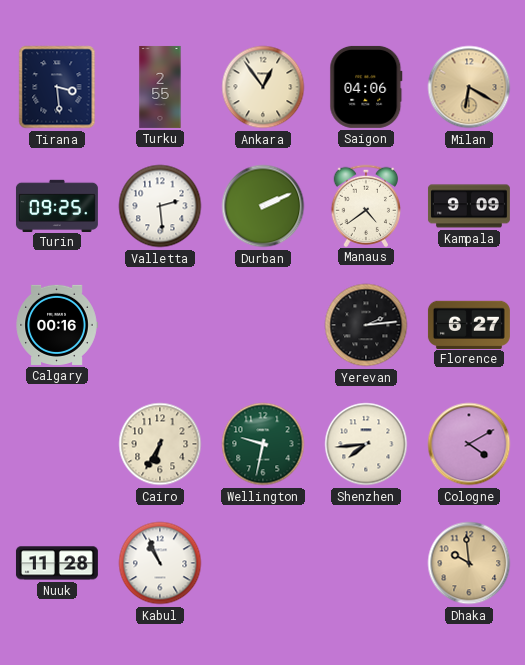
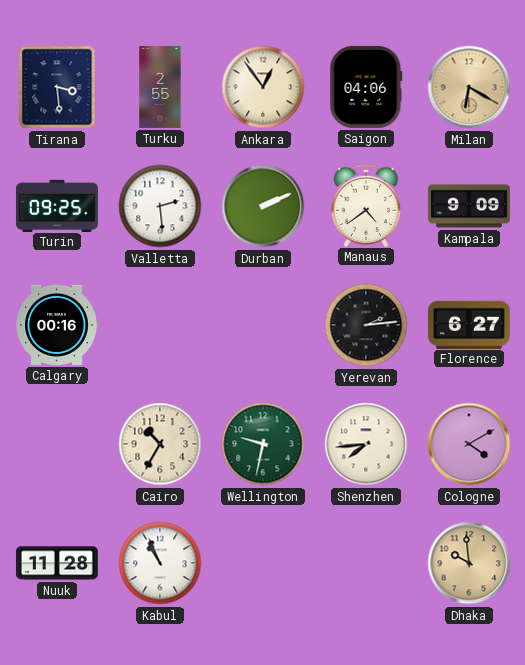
Cairo: 6:35 -> 10:35 (160, 444)
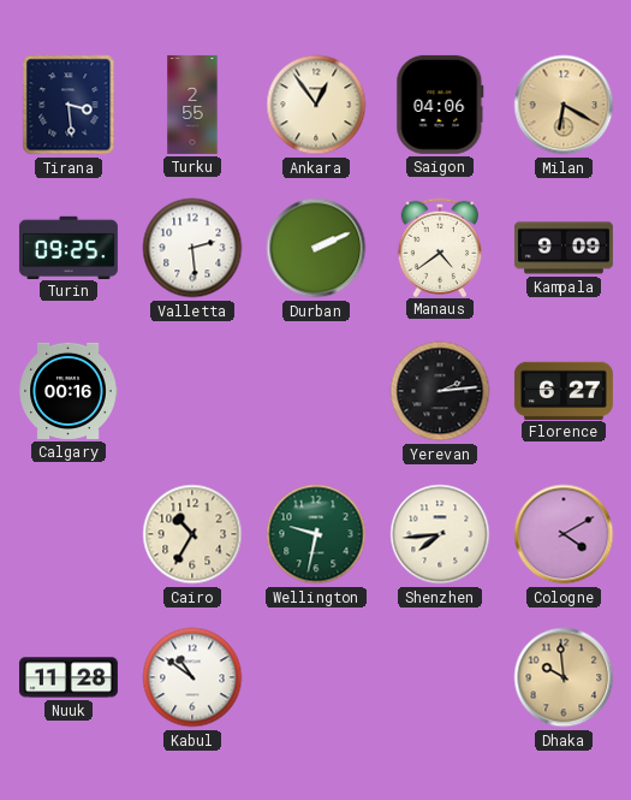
Kabul: 10:56 -> 10:51 (192, 677)
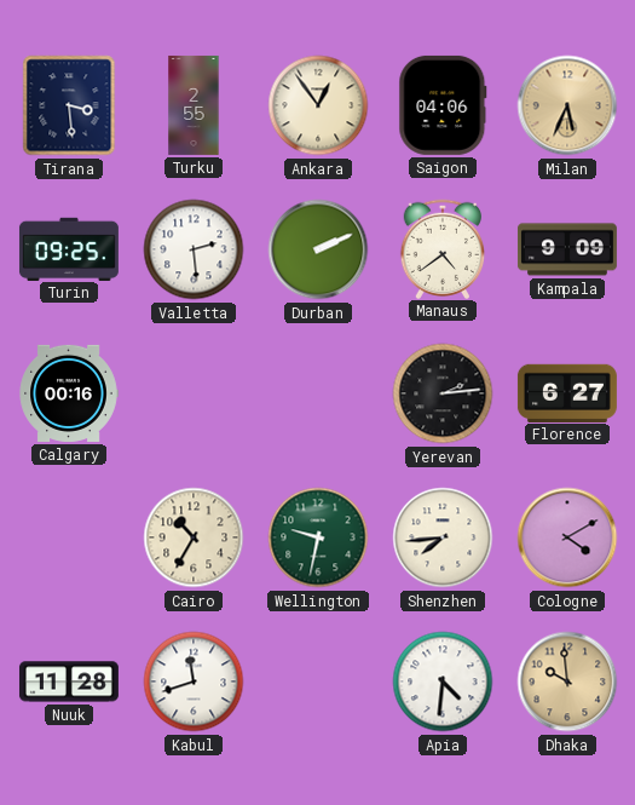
Milan: 6:20 -> 5:34 (567, 105)
Kabul: 10:51 -> 11:42 (194, 682)
Apia: none -> 4:31 (443, 682)
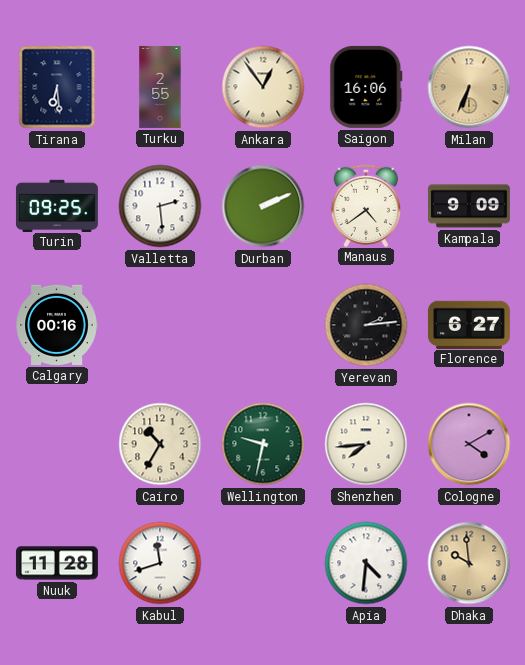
Tirana: 3:29 -> 6:29 (57, 87)
Saigon: 04:06 -> 16:06 (366, 87)
Milan: 5:34 -> 6:34 (469, 87)
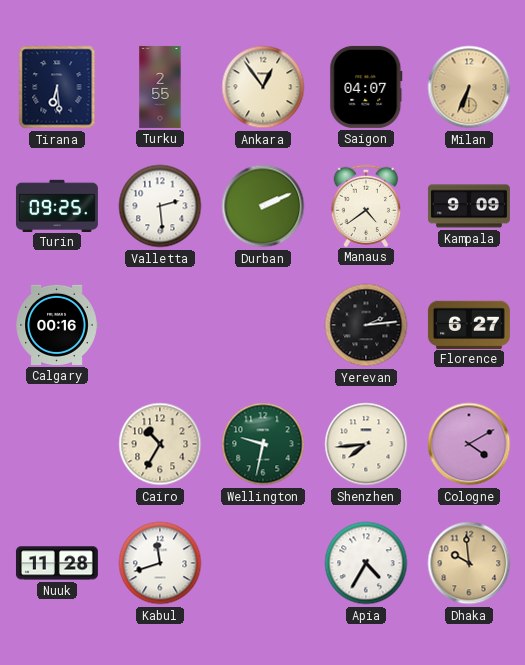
Saigon: 16:06 -> 04:07 (366, 87)
Apia: 4:31 -> 4:35 (366, 563)
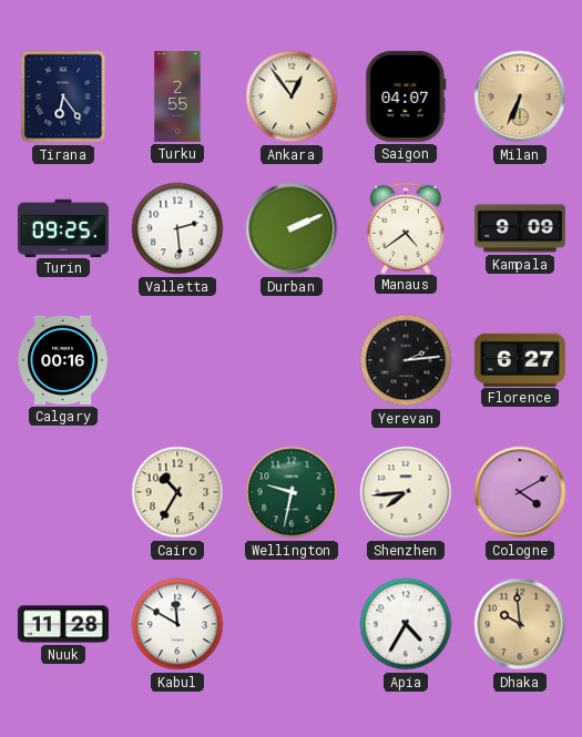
Tirana: 6:29 -> 6:24 (63, 96)
Kabul: 11:42 -> 11:50 (177, 624)
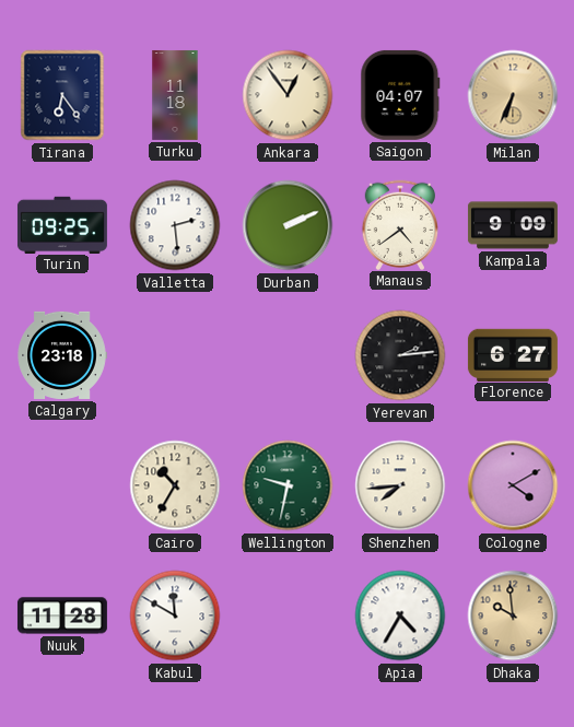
Turku: 2:55 -> 11:18 (175, 95)
Calgary: 00:16 -> 23:18 (62, 355)
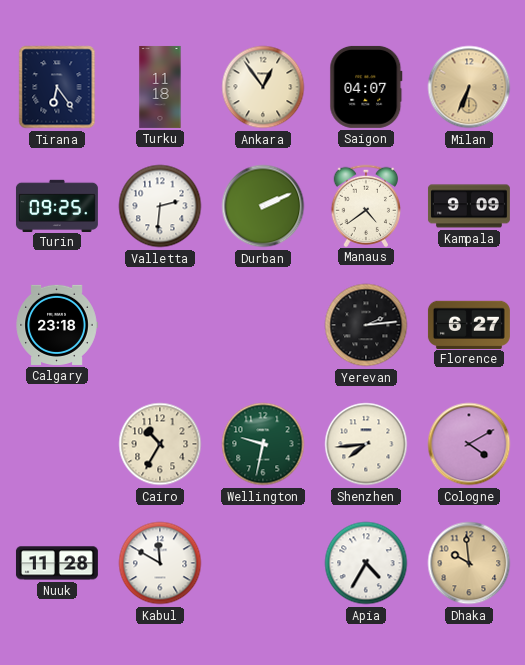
Valletta: 2:29 -> 2:31 (160, 206)
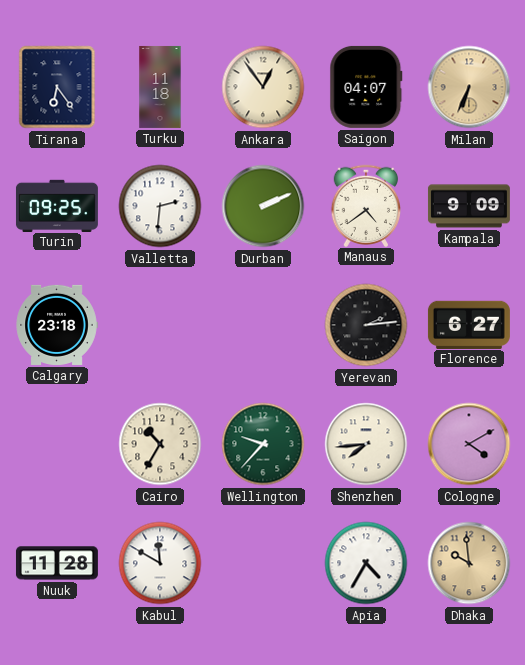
Wellington: 9:32 -> 9:37 (263, 444)
